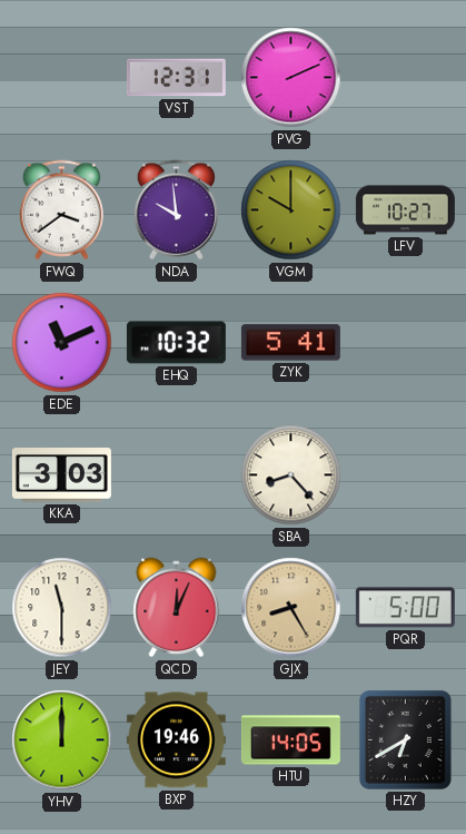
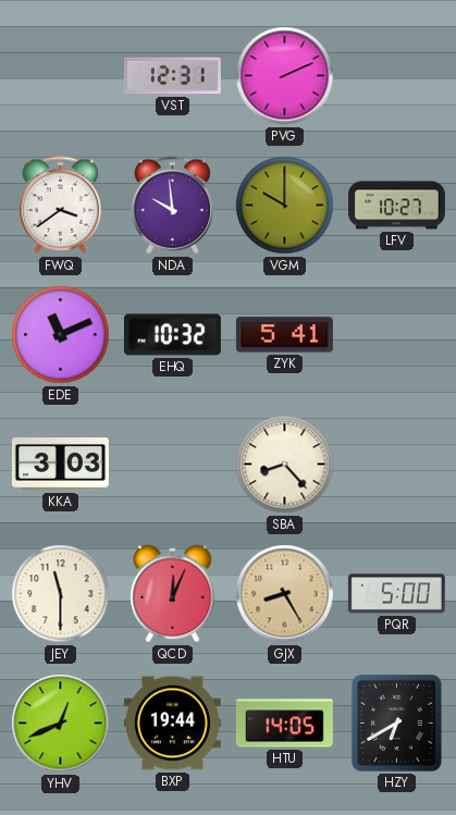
YHV: 12:00 -> 12:41 (61, 724)
BXP: 19:46 -> 19:44 (172, 724)
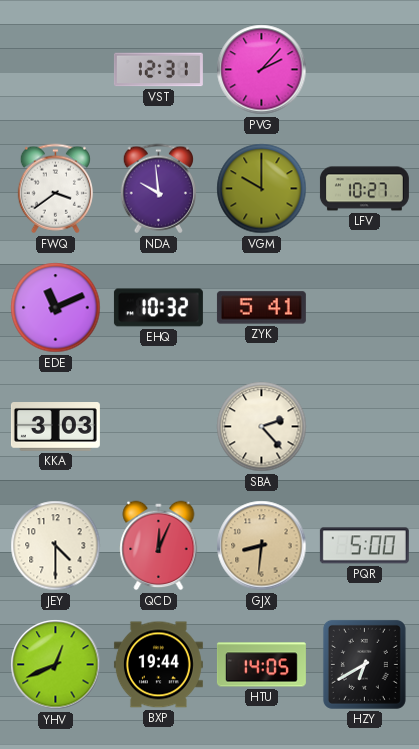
PVG: 2:11 -> 2:07 (262, 70)
SBA: 8:23 -> 2:23 (262, 427)
JEY: 11:30 -> 4:30 (56, 546)
GJX: 8:25 -> 8:31 (262, 546)
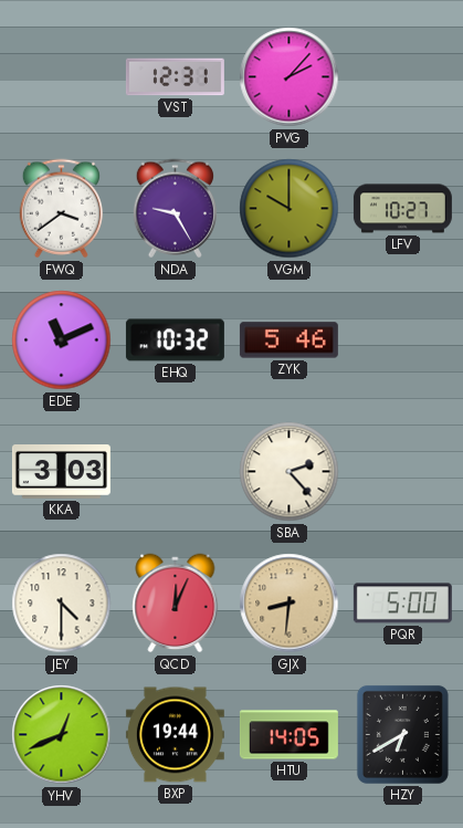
NDA: 9:59 -> 9:25 (175, 209)
ZYK: 5:41 -> 5:46 (288, 340)
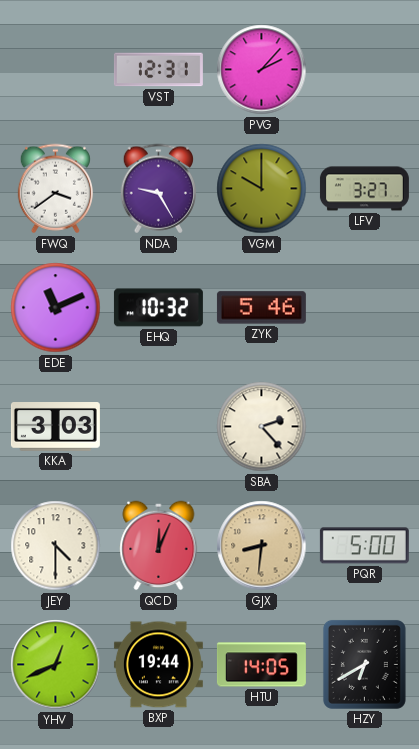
LFV: 10:27 -> 3:27 (364, 189)
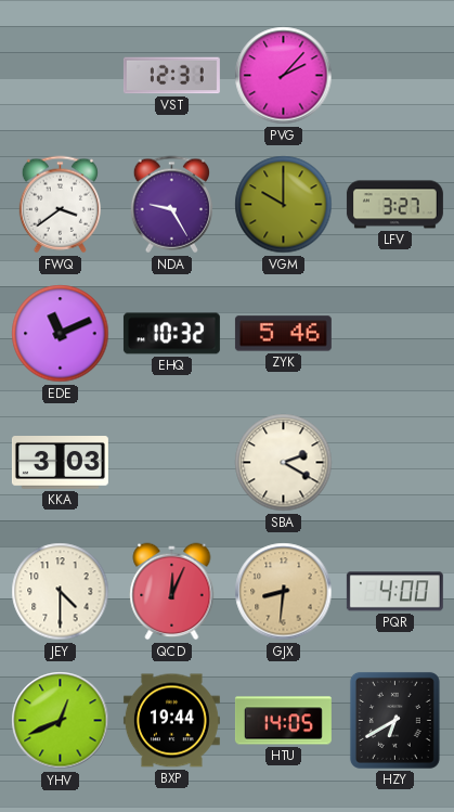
SBA: 2:23 -> 2:20 (284, 463)
PQR: 5:00 -> 4:00 (394, 592)
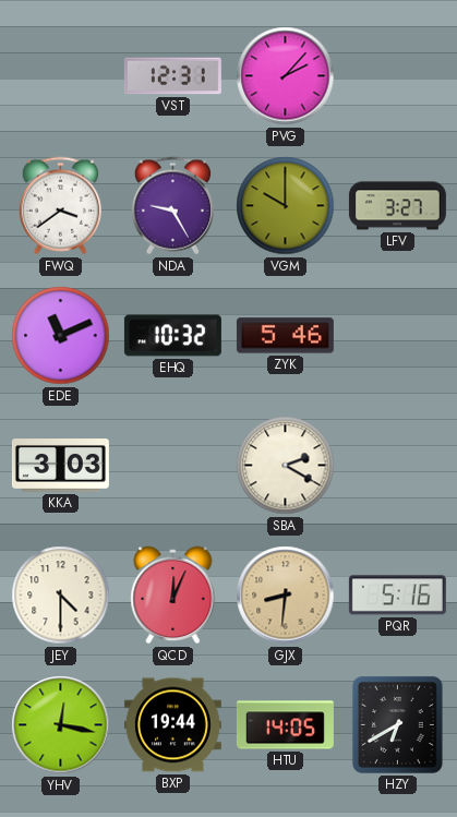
PQR: 4:00 -> 5:16 (397, 596)
YHV: 12:41 -> 12:17 (61, 725)
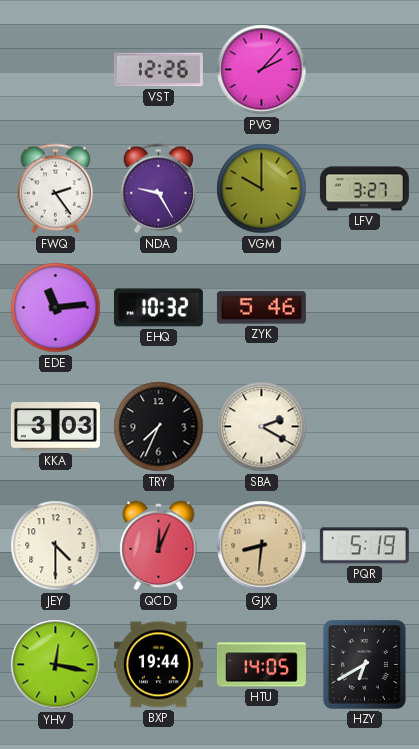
VST: 12:31 -> 12:26 (158, 70)
FWQ: 3:39 -> 2:24 (55, 189)
EDE: 11:11 -> 11:14 (56, 308)
TRY: none -> 7:34 (159, 427)
PQR: 5:16 -> 5:19 (364, 546)
